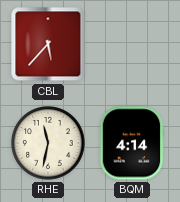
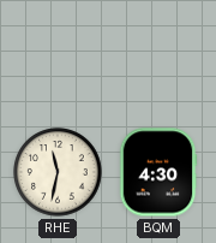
CBL: 5:37 -> none (48, 44)
BQM: 4:14 -> 4:30 (158, 172)
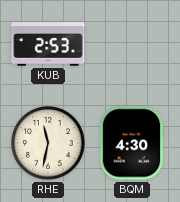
KUB: none -> 2:53 (48, 44)
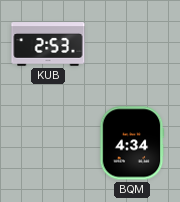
RHE: 11:32 -> none (48, 143)
BQM: 4:30 -> 4:34 (132, 143)
